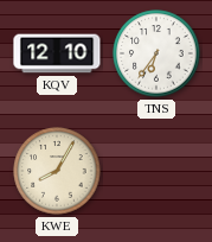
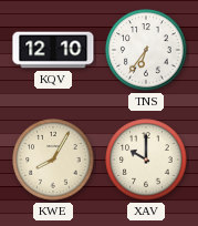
XAV: none -> 10:00 (146, 160)
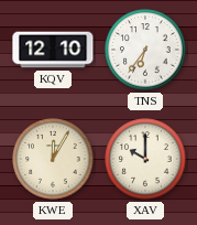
KWE: 8:05 -> 12:05 (53, 159)
